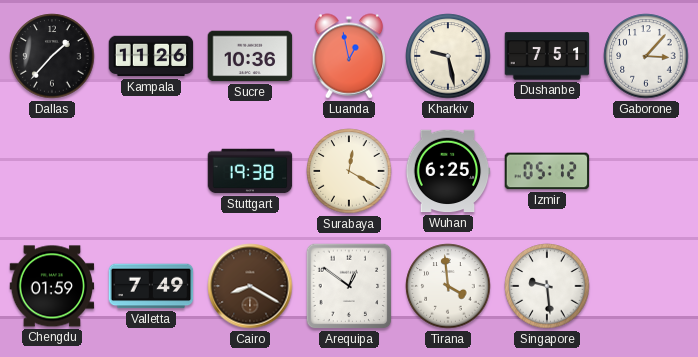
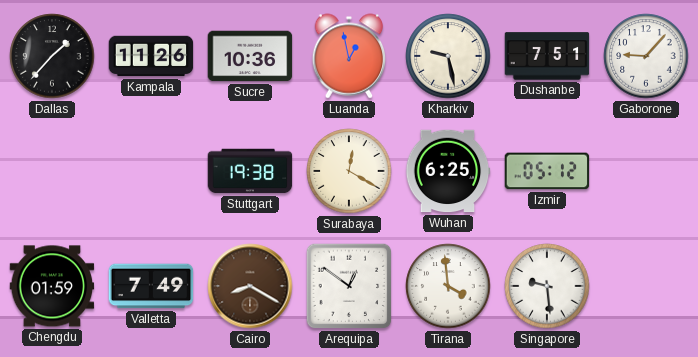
Gaborone: 3:07 -> 9:07 (646, 56)
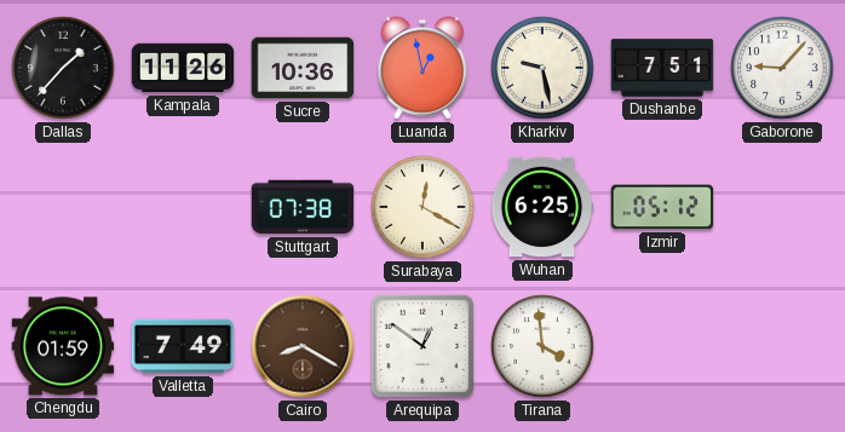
Stuttgart: 19:38 -> 07:38 (303, 207)
Singapore: 9:29 -> none (547, 286)
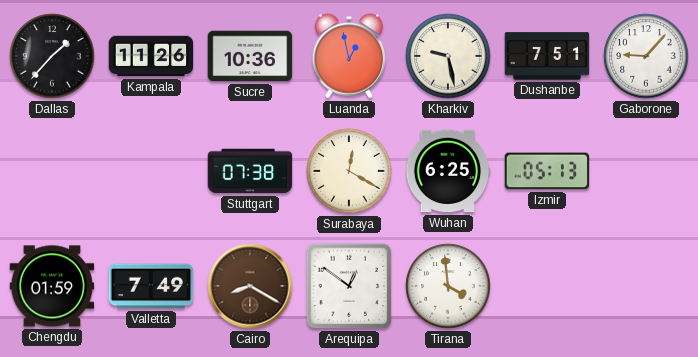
Izmir: 05:12 -> 05:13 (547, 171)
